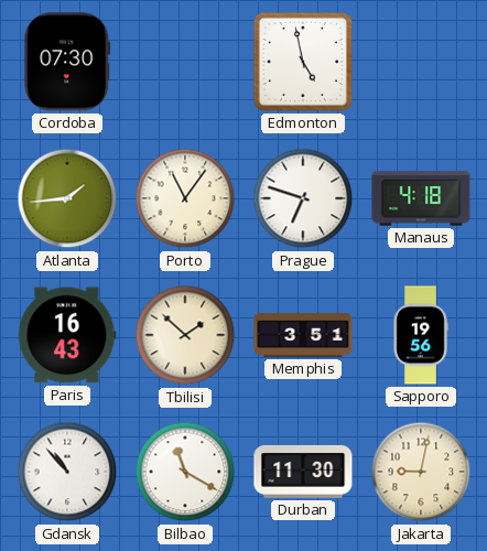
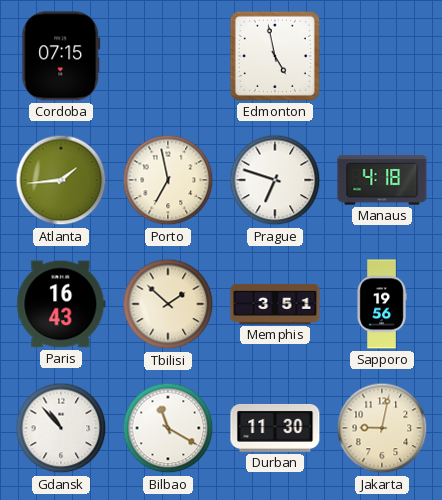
Cordoba: 07:30 -> 07:15 (61, 56)
Porto: 11:06 -> 6:58 (168, 180)
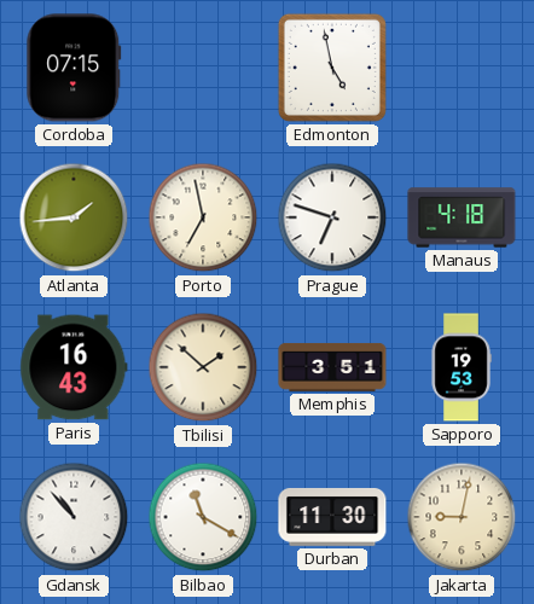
Sapporo: 19:56 -> 19:53 (462, 367)
